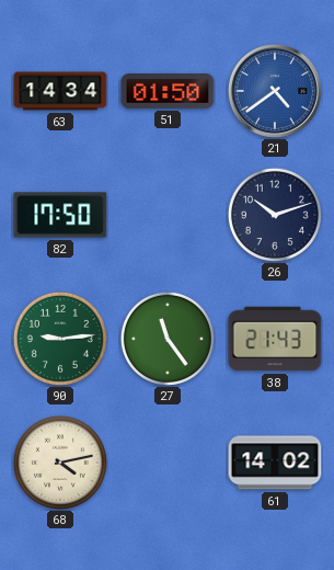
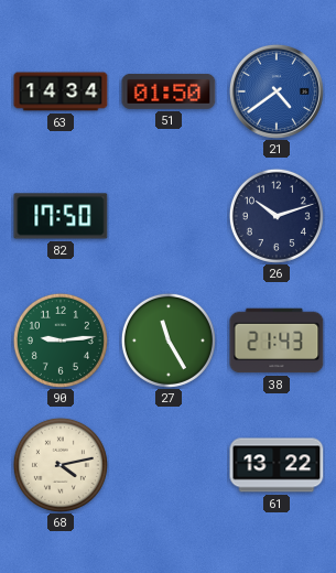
27: 11:24 -> 11:25 (169, 340)
61: 14:02 -> 13:22 (277, 465)
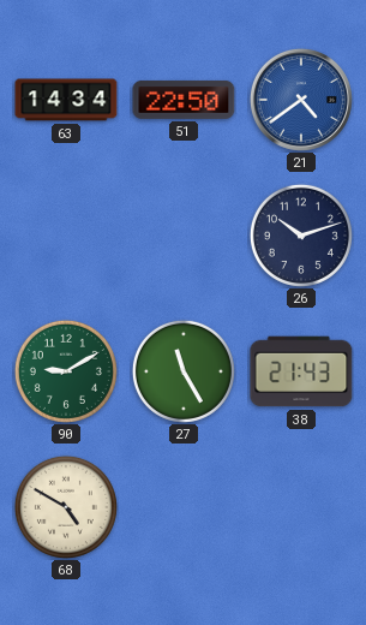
51: 01:50 -> 22:50 (184, 100)
82: 17:50 -> none (61, 216)
90: 9:14 -> 9:10 (66, 371)
68: 4:13 -> 4:50 (66, 507)
61: 13:22 -> none (277, 465)
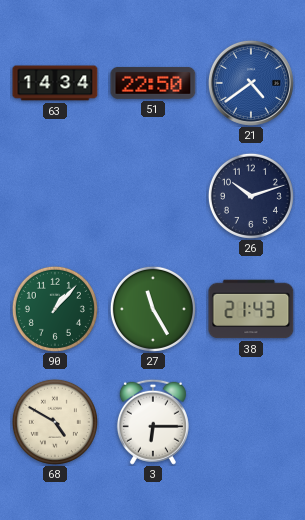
90: 9:10 -> 1:07 (55, 309)
3: none -> 6:15 (153, 422)
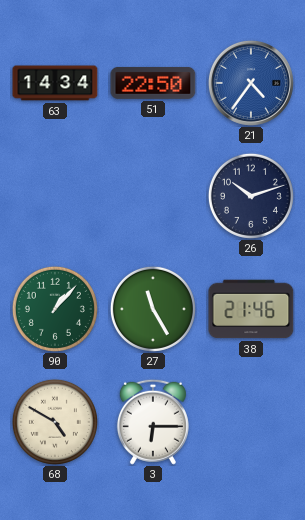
21: 4:39 -> 4:36 (251, 83)
38: 21:43 -> 21:46 (251, 309)
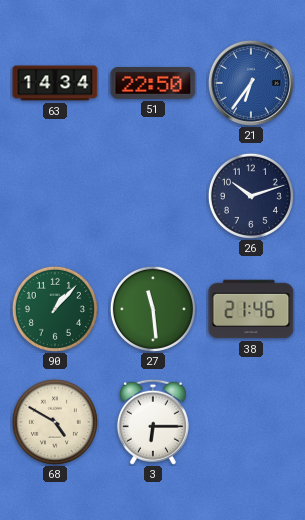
21: 4:36 -> 6:36 (251, 83)
27: 11:25 -> 11:29 (153, 309)
